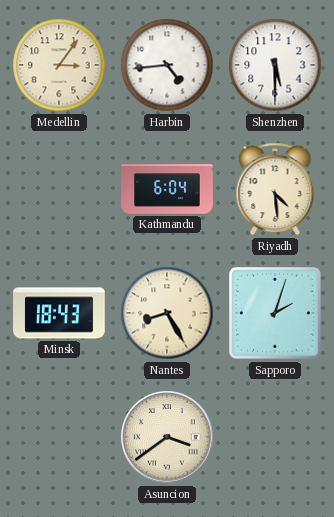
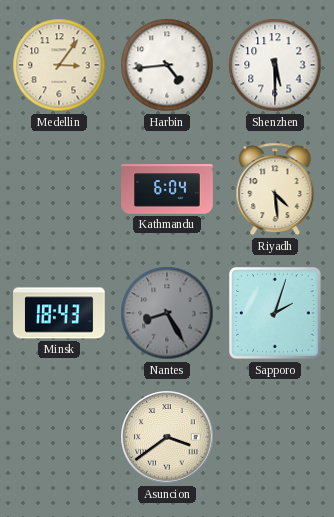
Nantes dial: cream -> grey (167, 313)
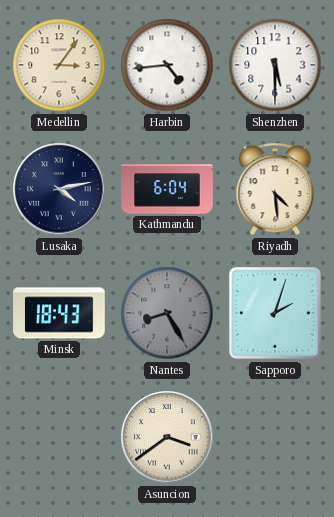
Lusaka: none -> 4:13 (59, 189)
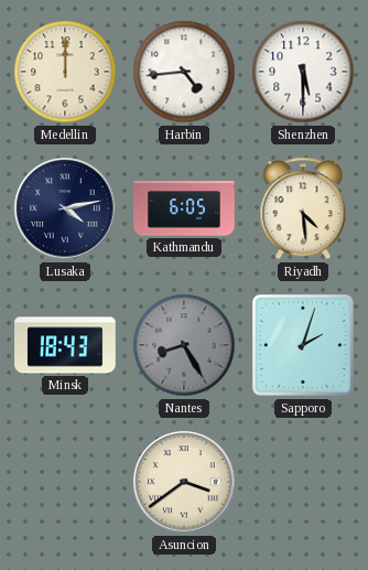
Medellin: 3:06 -> 12:00 (65, 72)
Kathmandu: 6:04 -> 6:05 (184, 208)
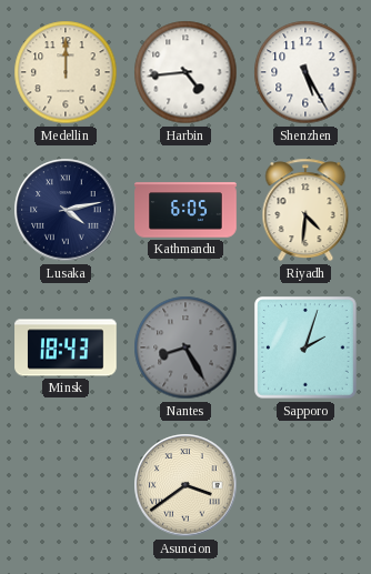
Shenzhen: 5:30 -> 5:25 (305, 72)
Riyadh: 4:29 -> 4:31 (305, 210)
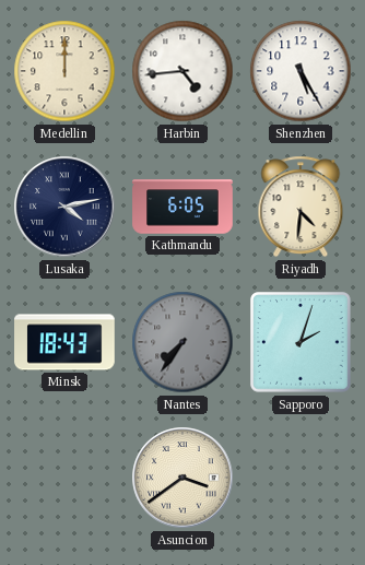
Nantes: 8:25 -> 7:36 (182, 342)
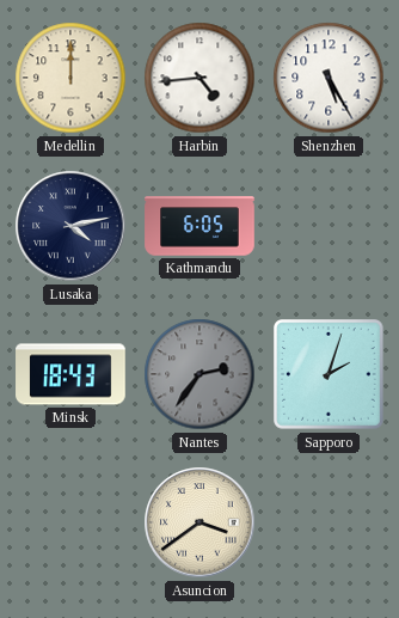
Riyadh: 4:31 -> none (301, 207)
Nantes: 7:36 -> 2:36 (199, 374)
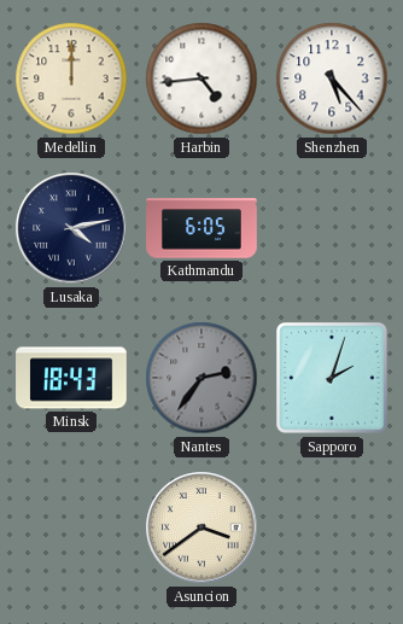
Shenzhen: 5:25 -> 5:23 (332, 78)
